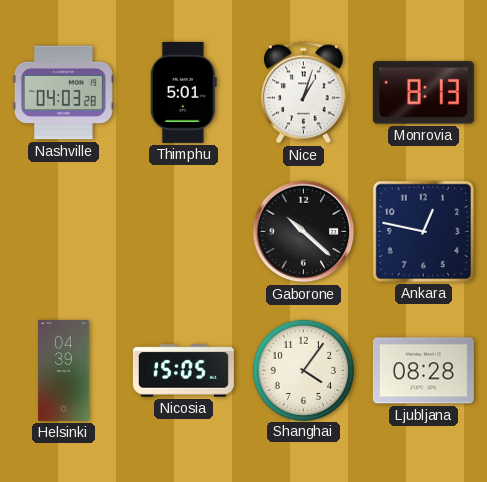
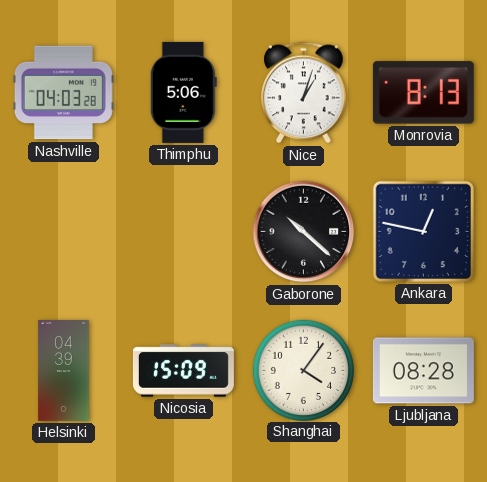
Thimphu: 5:01 -> 5:06 (183, 92)
Nicosia: 15:05 -> 15:09 (183, 371)
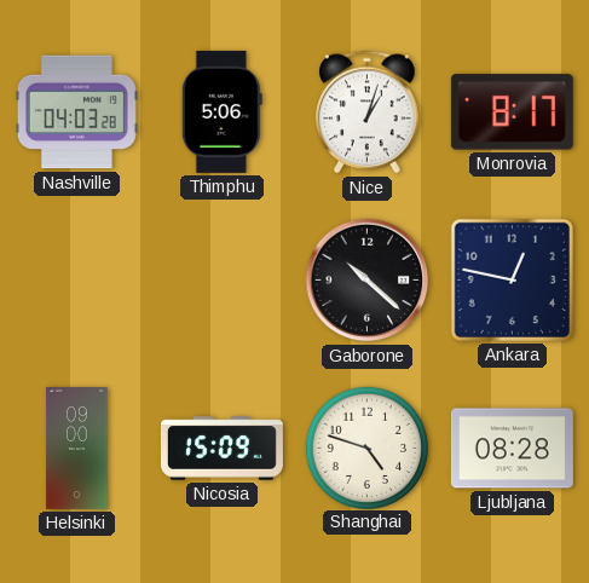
Monrovia: 8:13 -> 8:17 (512, 112)
Helsinki: 04:39 -> 09:00 (77, 448)
Shanghai: 4:06 -> 4:48 (366, 448)
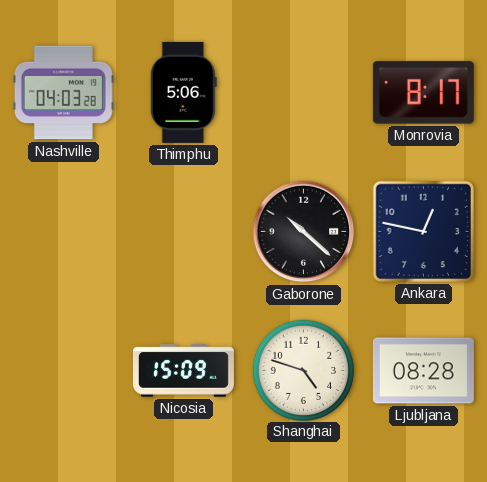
Nice: 1:03 -> none (368, 112)
Helsinki: 09:00 -> none (77, 448)
